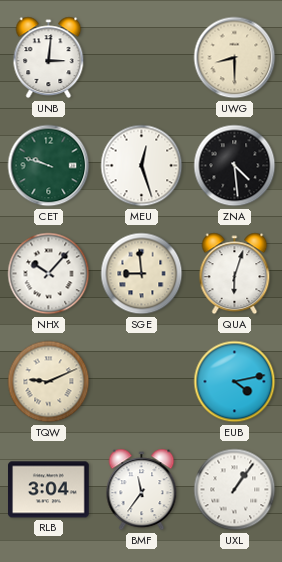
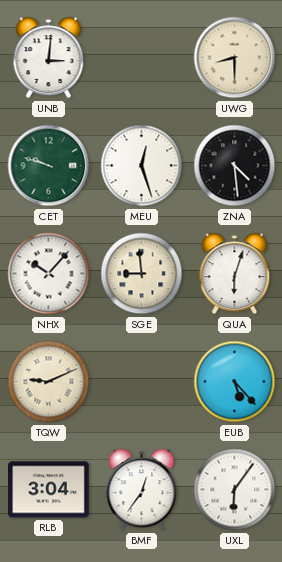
EUB: 4:13 -> 5:23 (235, 382)
BMF: 11:36 -> 12:36 (142, 490)
UXL: 1:06 -> 6:06 (235, 490)
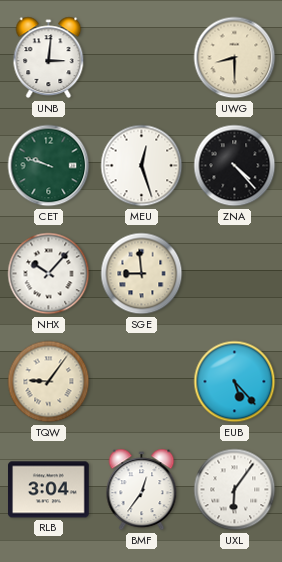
ZNA: 4:29 -> 4:23 (235, 166)
QUA: 6:03 -> none (235, 274)
TQW: 9:11 -> 9:06 (49, 382)
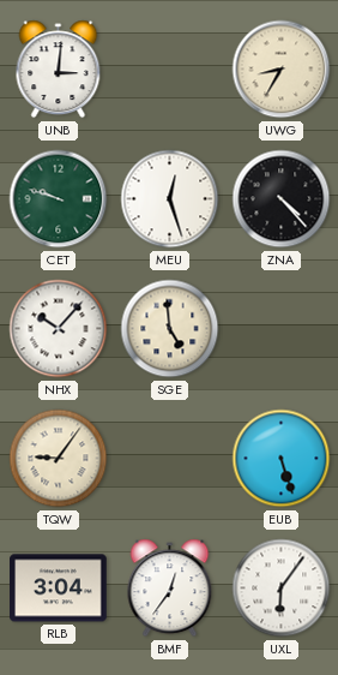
UWG: 8:30 -> 8:35 (282, 70)
SGE: 8:59 -> 4:59 (170, 329)
EUB: 5:23 -> 5:27 (282, 459)
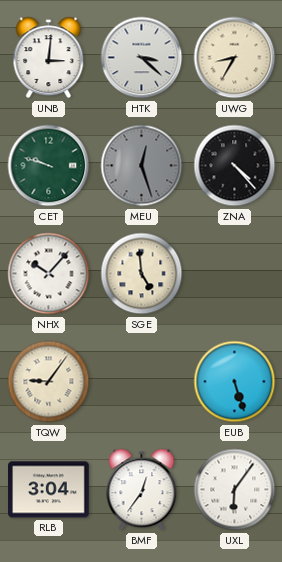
HTK: none -> 3:22 (142, 58)
MEU dial: white -> grey (142, 166)
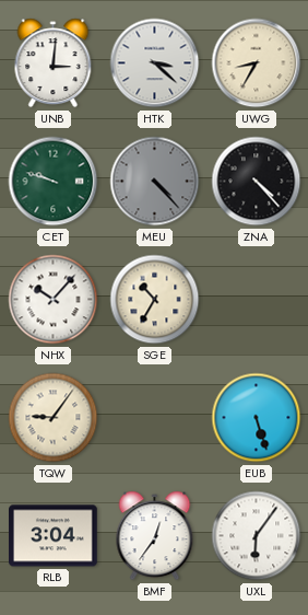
MEU: 12:27 -> 4:23 (155, 182)
SGE: 4:59 -> 10:35 (155, 300)
